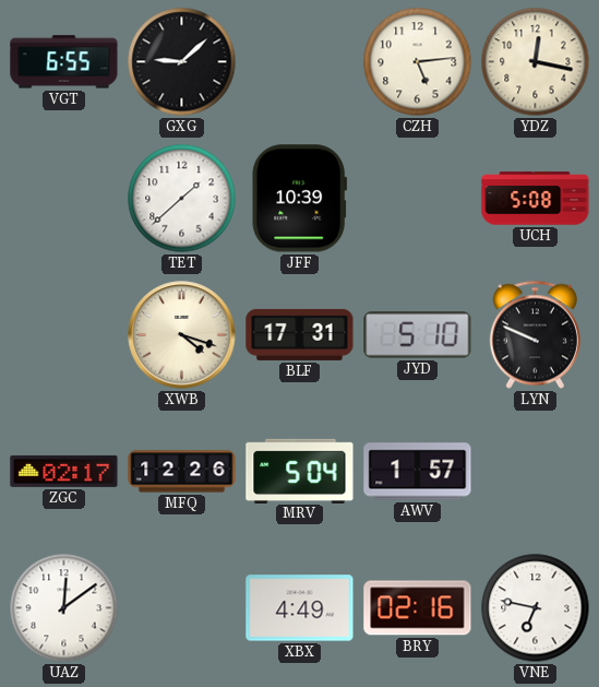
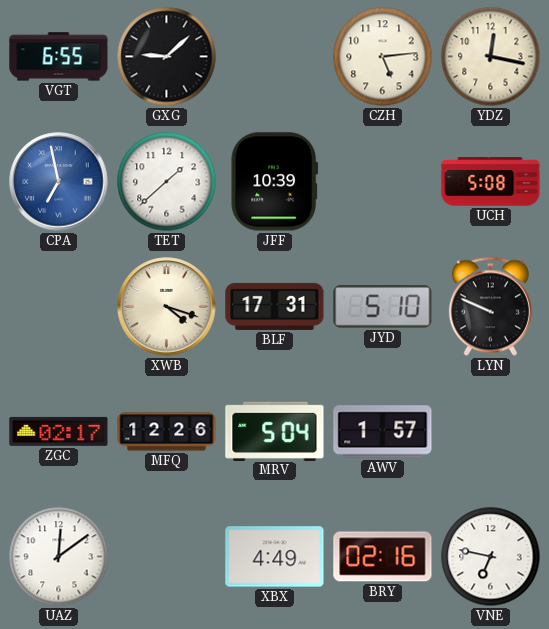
CPA: none -> 6:58 (59, 182)
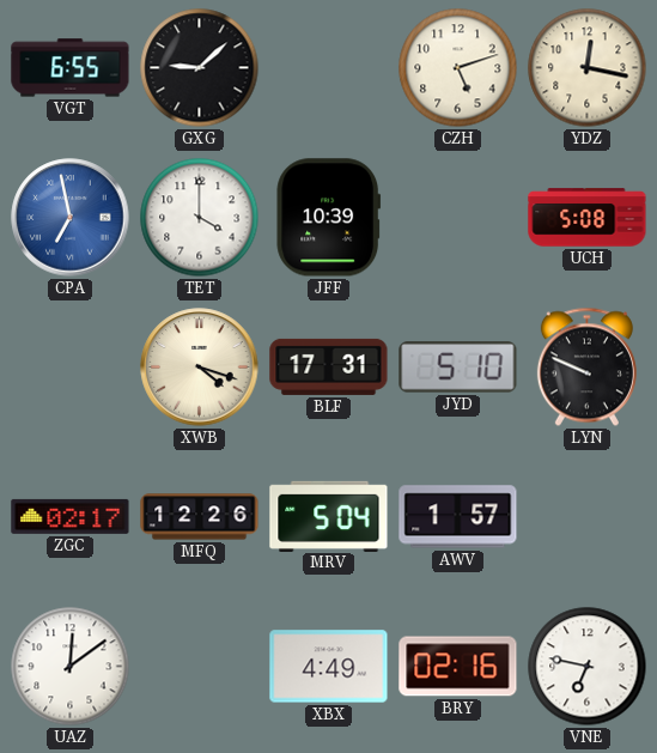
CZH: 5:14 -> 5:12 (458, 68)
TET: 1:38 -> 4:00 (200, 218)
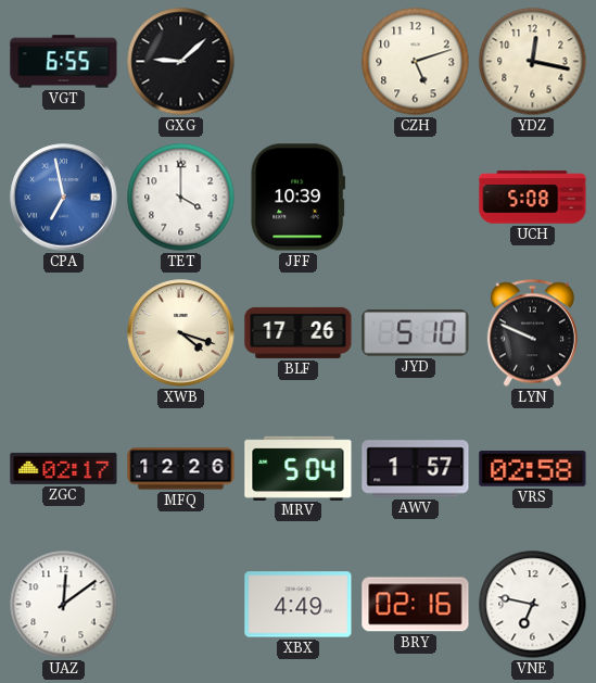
BLF: 17:31 -> 17:26 (299, 332)
VRS: none -> 02:58 (533, 469)
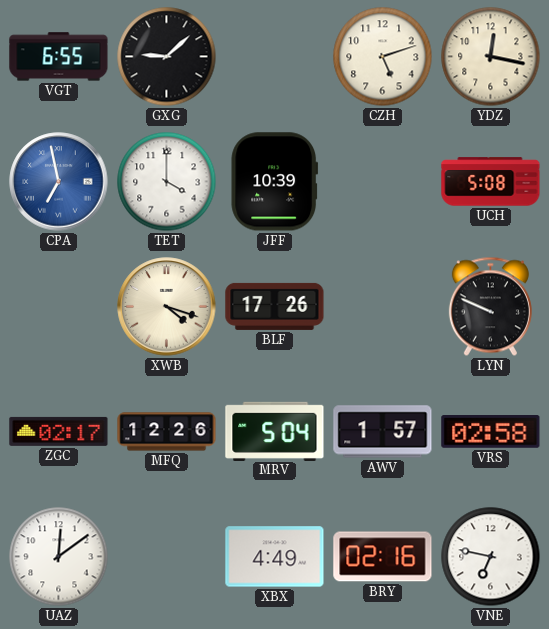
JYD: 5:10 -> none (416, 333)
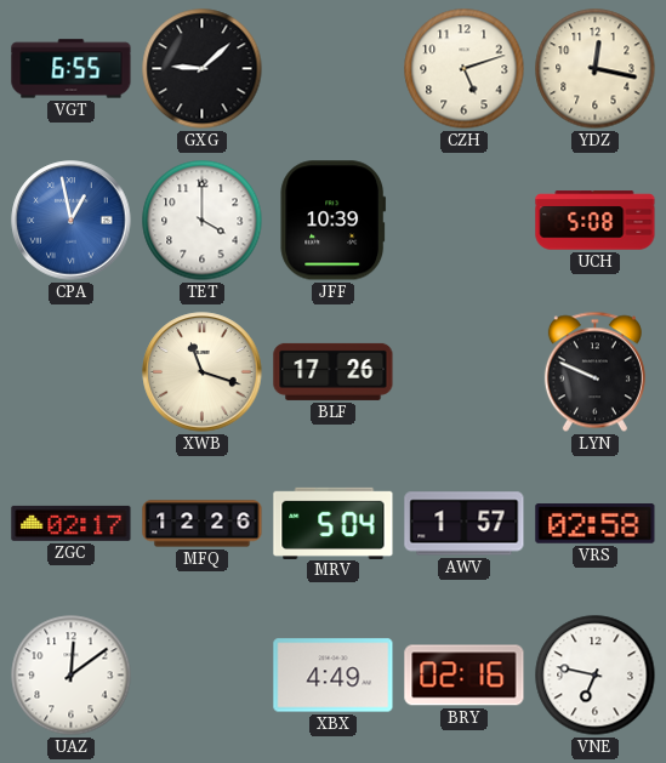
CPA: 6:58 -> 12:58 (72, 221)
XWB: 4:18 -> 11:18 (203, 372)
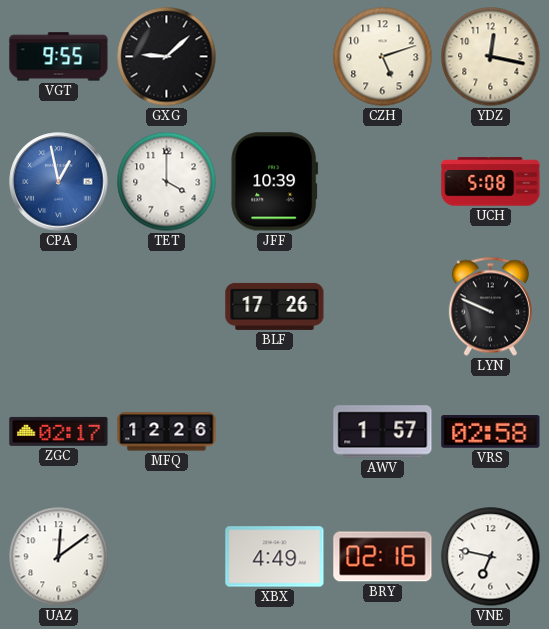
VGT: 6:55 -> 9:55 (59, 57)
XWB: 11:18 -> none (203, 372)
MRV: 5:04 -> none (334, 523)
